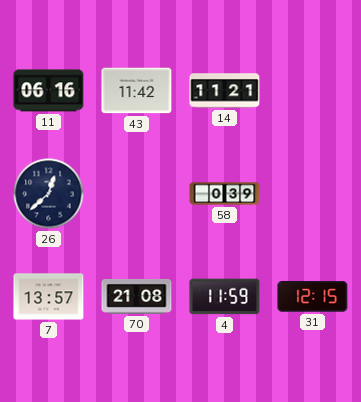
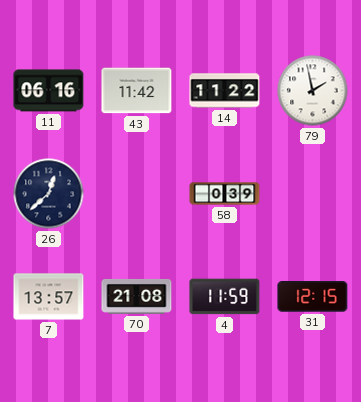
14: 11:21 -> 11:22 (225, 91)
79: none -> 1:58 (313, 91)
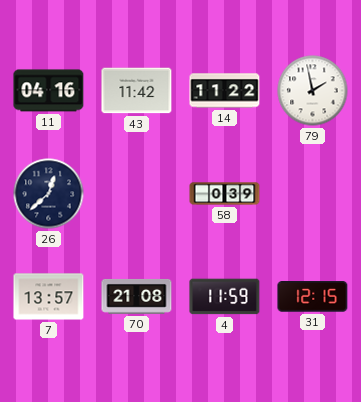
11: 06:16 -> 04:16 (49, 91)
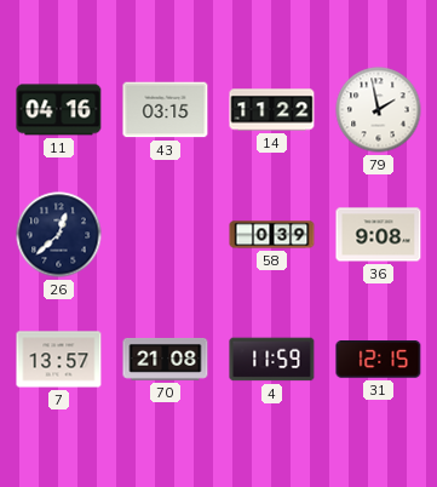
43: 11:42 -> 03:15 (166, 110)
36: none -> 9:08 (379, 235)
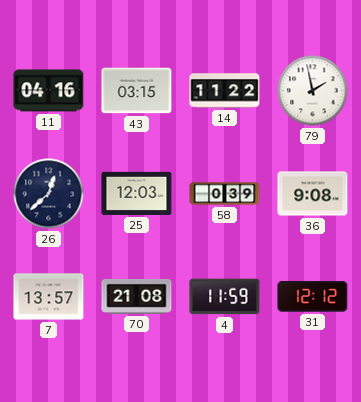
25: none -> 12:03 (137, 193)
31: 12:15 -> 12:12 (313, 297)
